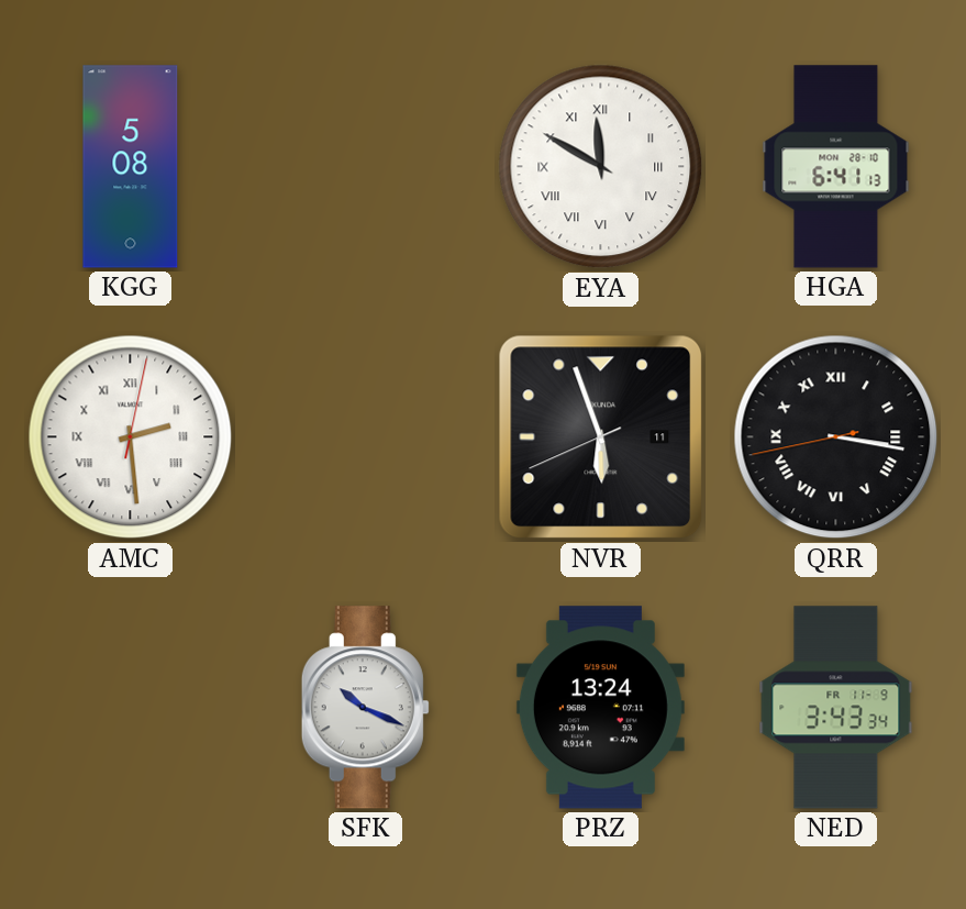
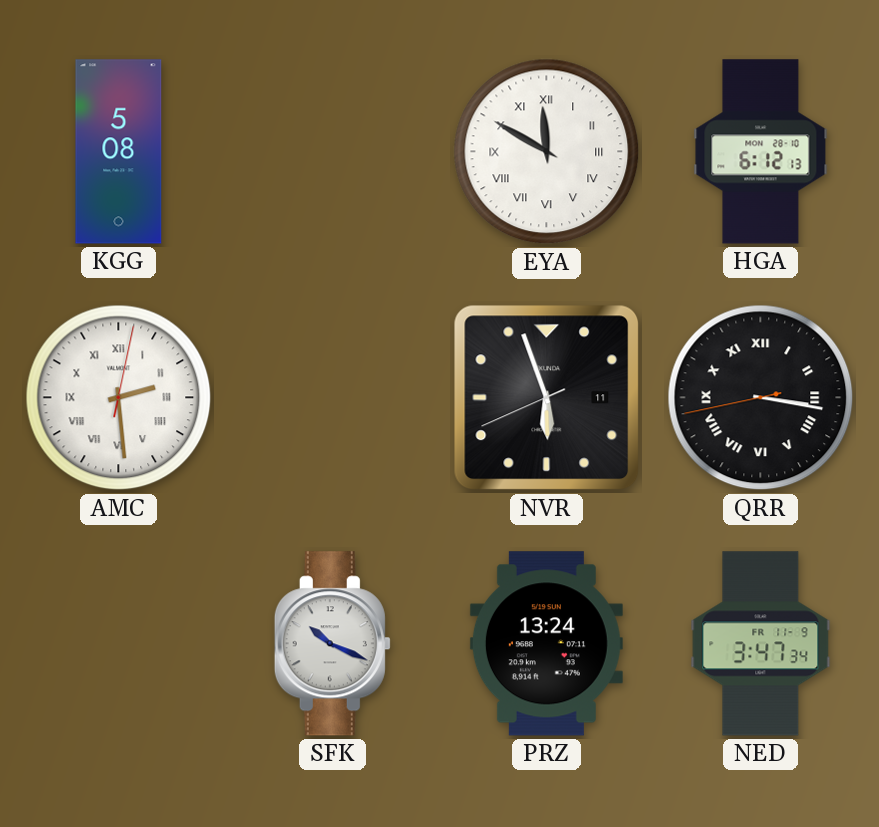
HGA: 6:41 -> 6:12 (761, 152)
NED: 3:43 -> 3:47 (761, 644)
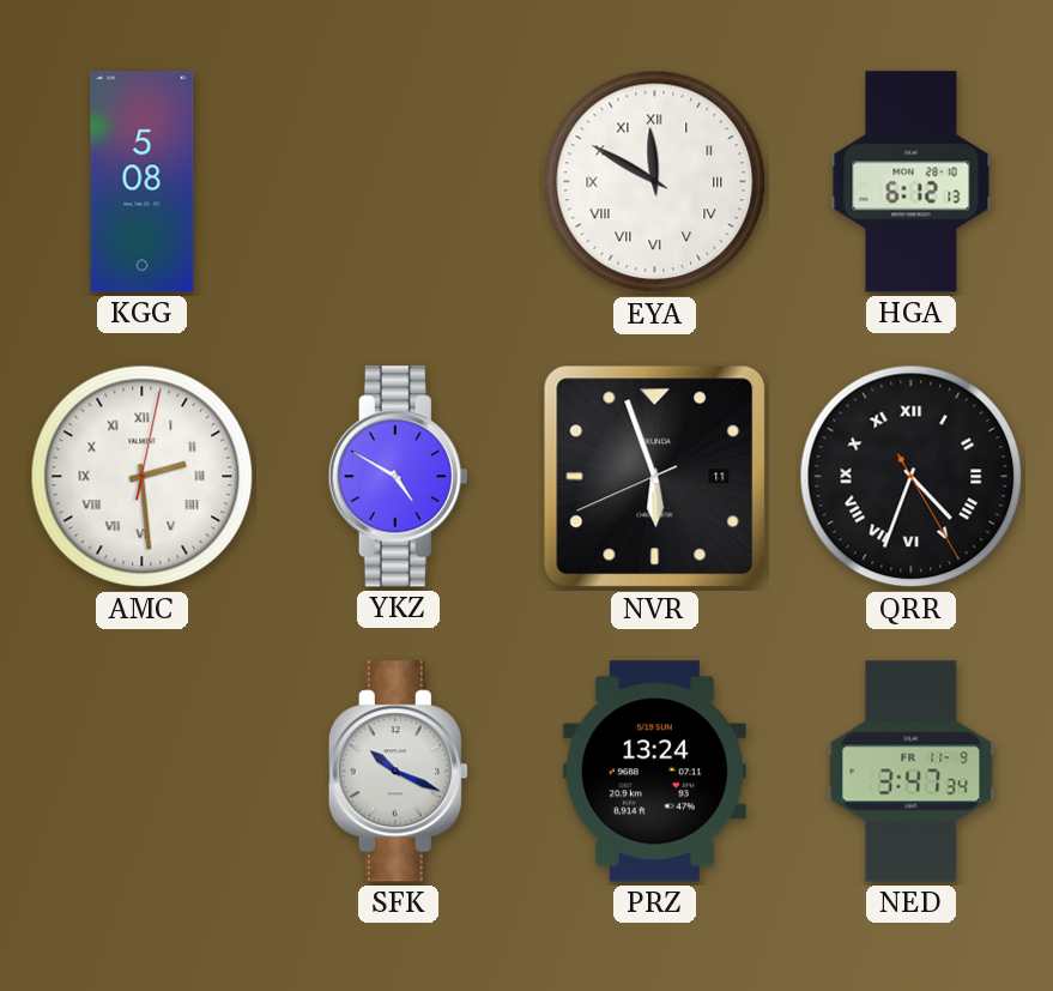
YKZ: none -> 4:50 (398, 477)
QRR: 3:16 -> 4:33 (912, 477)
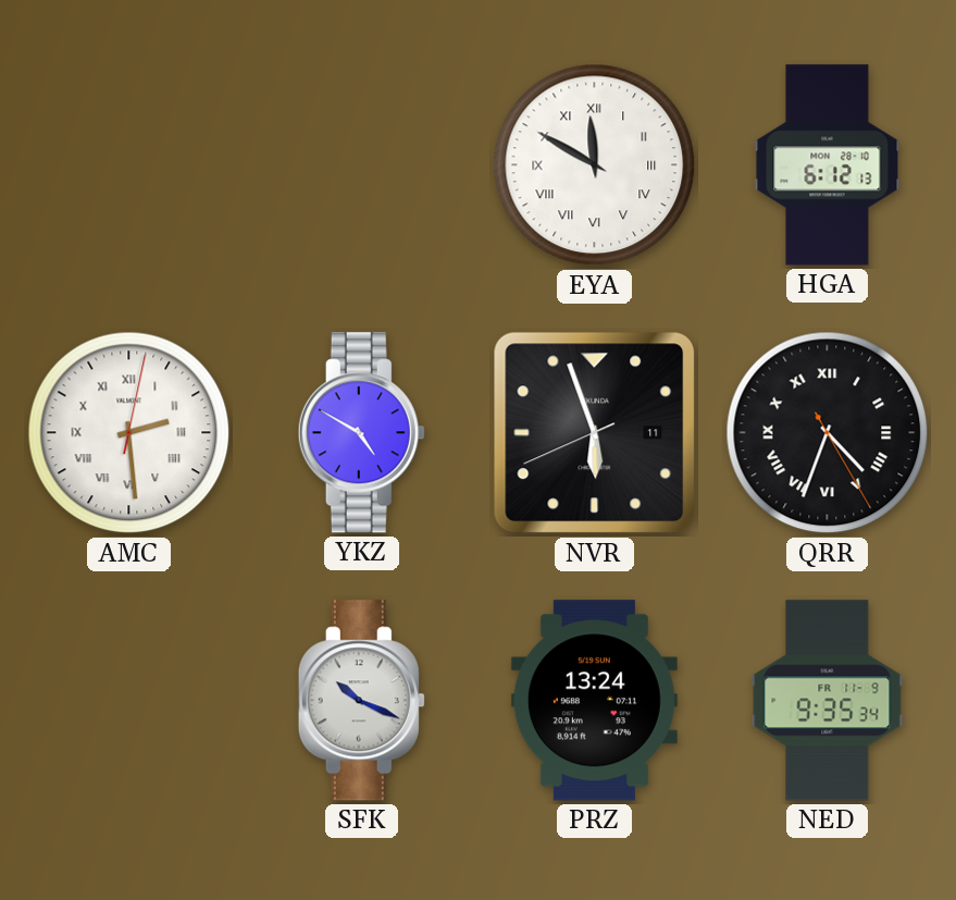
KGG: 5:08 -> none (143, 182)
NED: 3:47 -> 9:35 (828, 701)
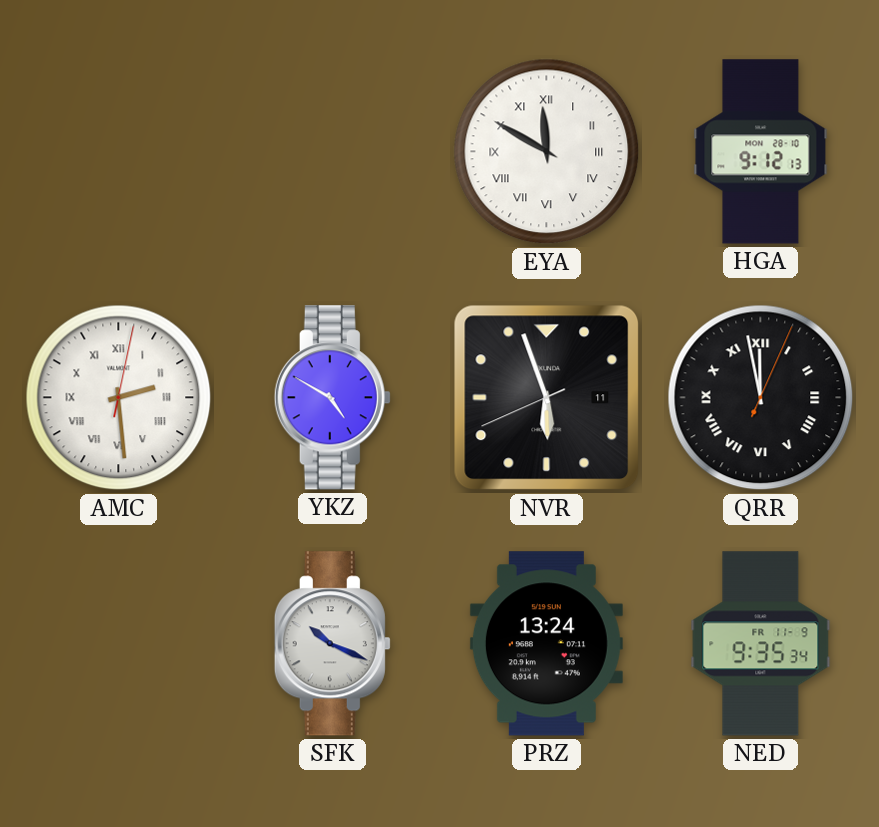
HGA: 6:12 -> 9:12 (761, 152)
QRR: 4:33 -> 11:58 (761, 398)
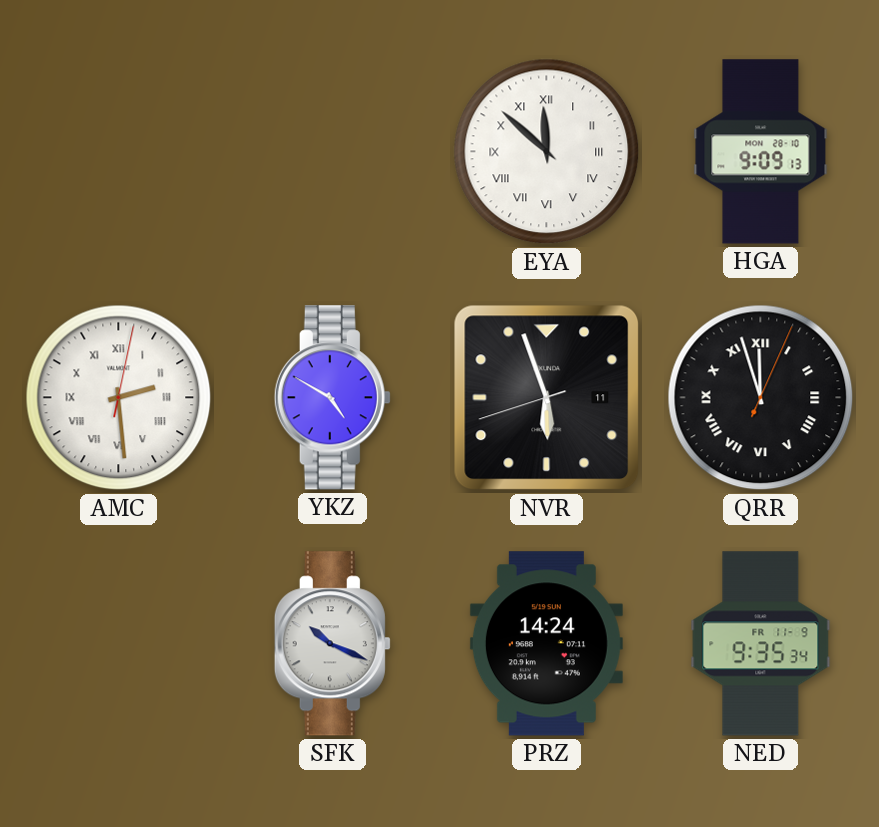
EYA: 11:50 -> 11:52 (547, 152)
HGA: 9:12 -> 9:09 (761, 152)
NVR: 5:56:41 -> 5:56:42 (547, 398)
QRR: 11:58 -> 11:57 (761, 398)
PRZ: 13:24 -> 14:24 (546, 644)
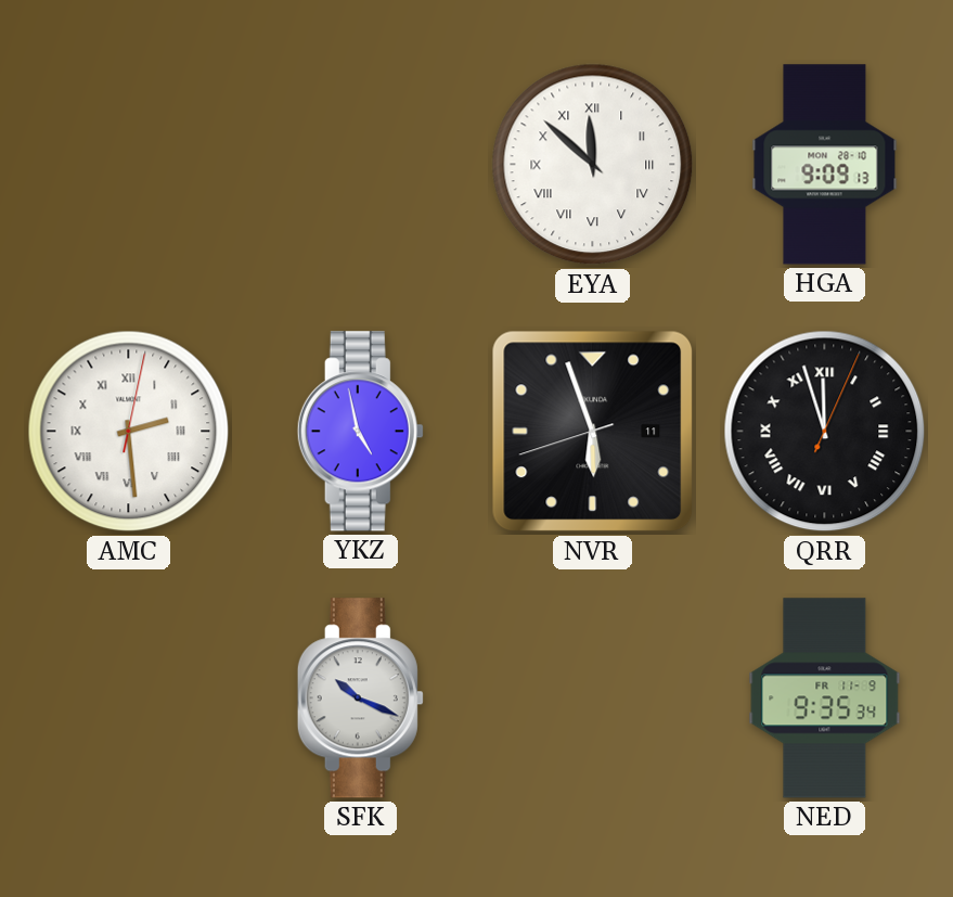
YKZ: 4:50 -> 4:58 (360, 432)
PRZ: 14:24 -> none (546, 644)
